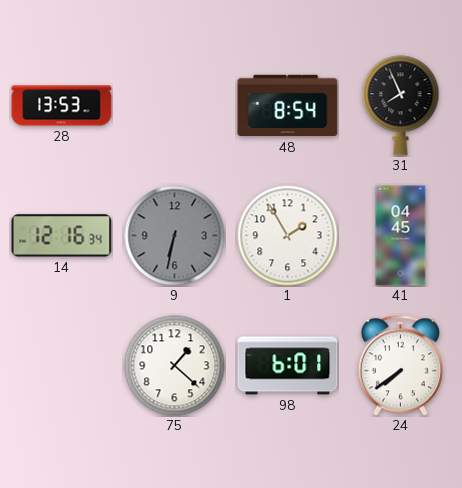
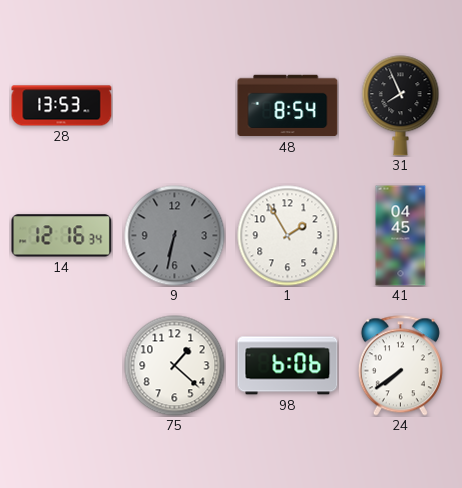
98: 6:01 -> 6:06 (288, 366)
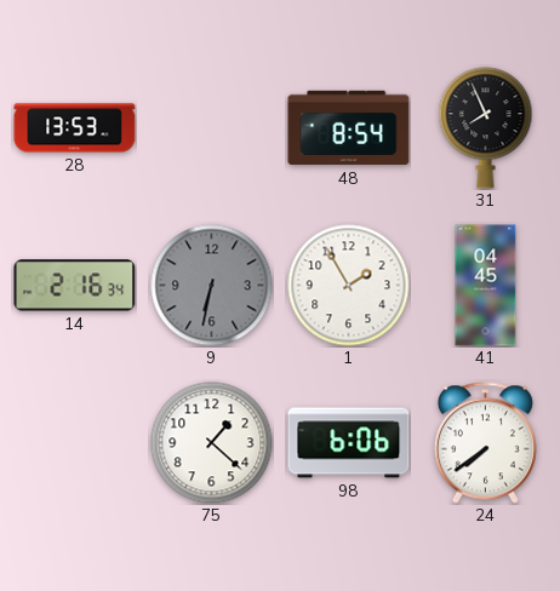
14: 12:16 -> 2:16 (75, 286)
